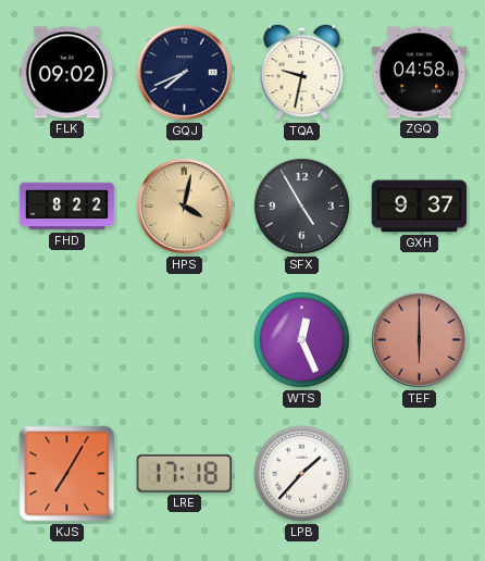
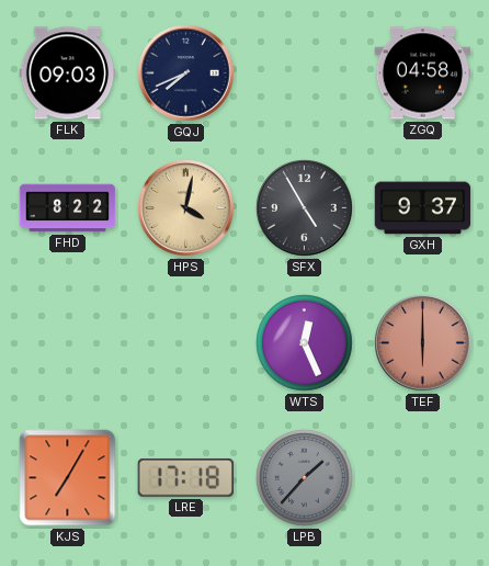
FLK: 09:02 -> 09:03 (68, 73)
TQA: 9:32 -> none (302, 72)
LPB dial: white -> grey (305, 478)
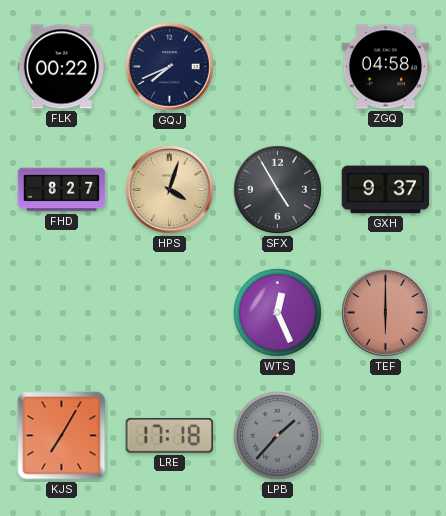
FLK: 09:03 -> 00:22 (62, 67)
FHD: 8:22 -> 8:27 (62, 190)
HPS: 4:02 -> 4:03 (170, 190)
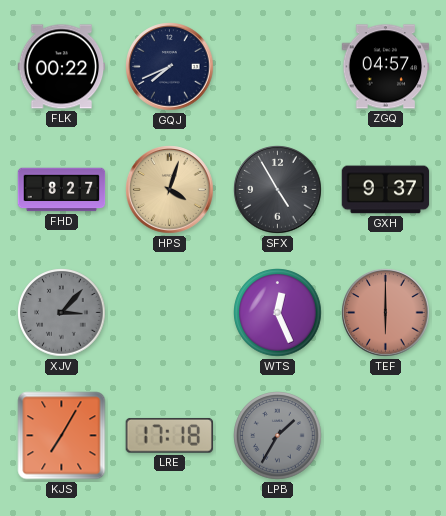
ZGQ: 04:58 -> 04:57 (386, 67)
XJV: none -> 3:07 (62, 313)
LPB: 1:37 -> 1:35 (278, 436)
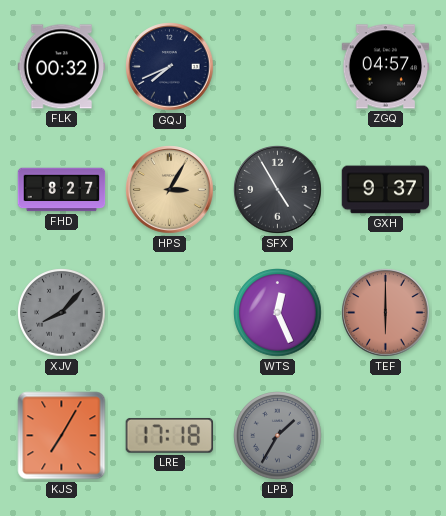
FLK: 00:22 -> 00:32 (62, 67)
HPS: 4:03 -> 3:05 (170, 190)
XJV: 3:07 -> 8:07 (62, 313)
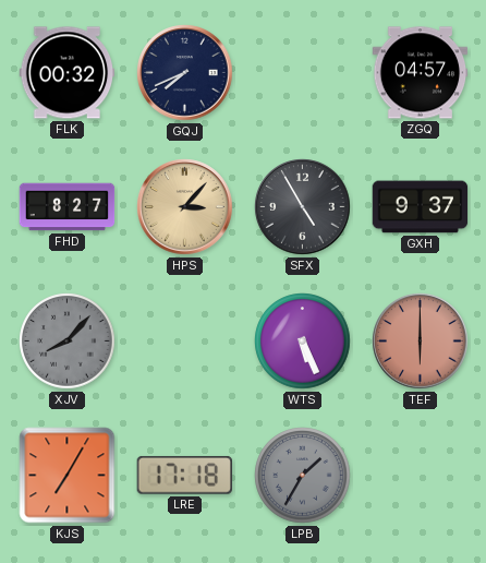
HPS: 3:05 -> 3:07 (185, 207)
WTS: 12:26 -> 5:26 (303, 342)
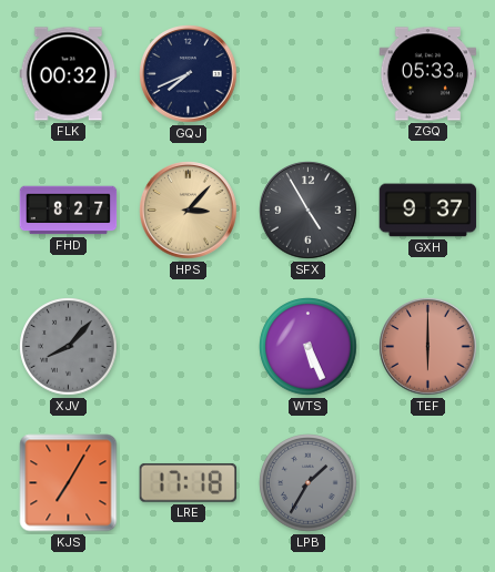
ZGQ: 04:57 -> 05:33 (428, 74)
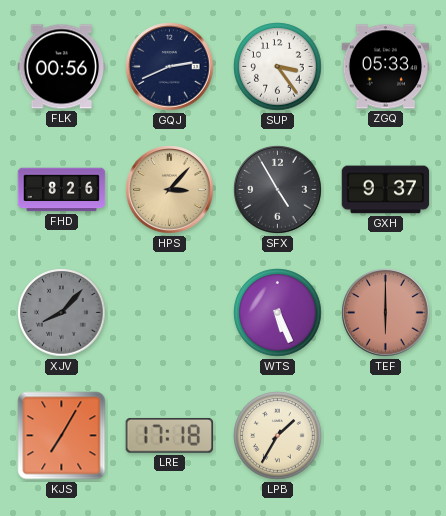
FLK: 00:32 -> 00:56 (62, 67)
GQJ: 7:41 -> 2:41 (170, 67)
SUP: none -> 3:24 (278, 67)
FHD: 8:27 -> 8:26 (62, 190)
LPB dial: grey -> cream (278, 436)
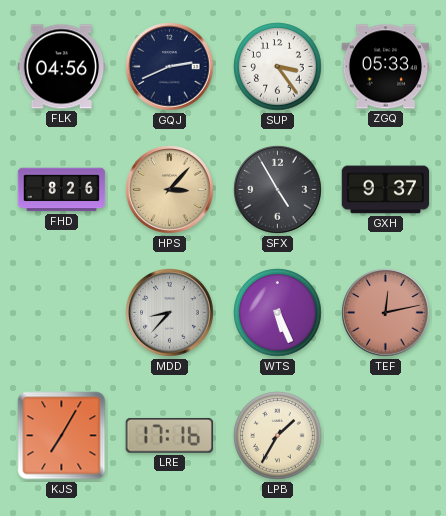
FLK: 00:56 -> 04:56 (62, 67)
XJV: 8:07 -> none (62, 313)
MDD: none -> 8:37 (170, 313)
TEF: 6:00 -> 12:13 (386, 313)
LRE: 17:18 -> 17:16 (169, 436)
